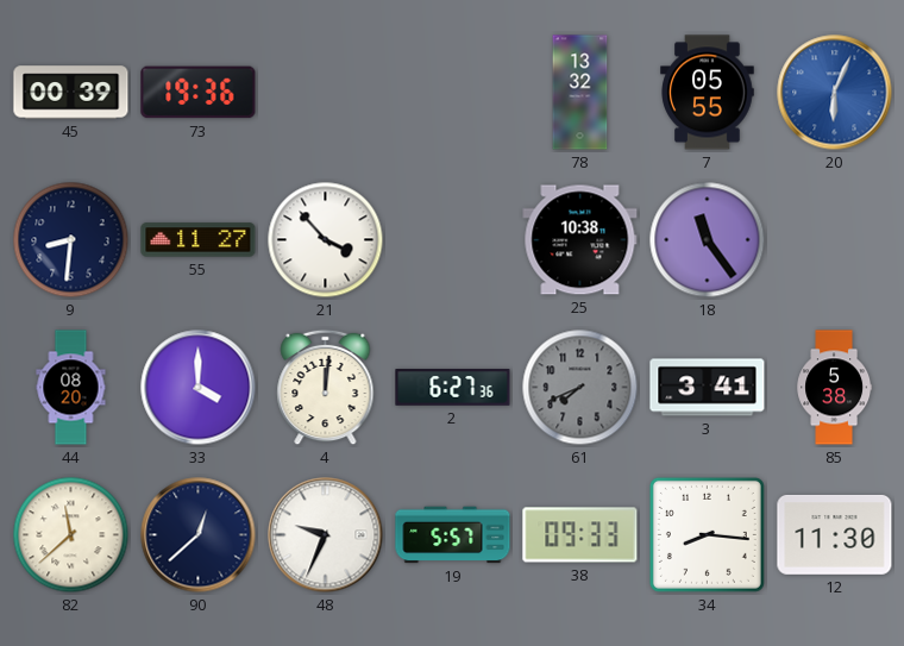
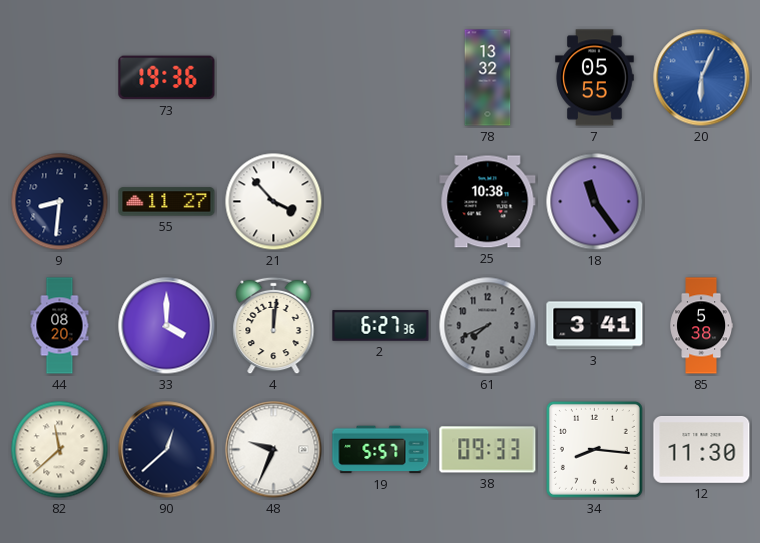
45: 00:39 -> none (71, 93)
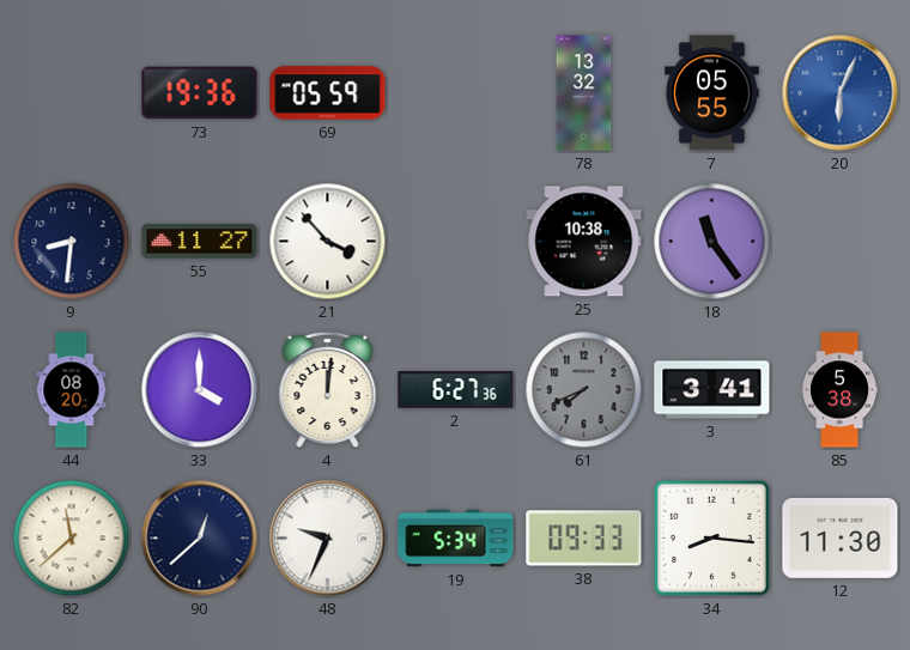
69: none -> 05:59 (328, 93)
19: 5:57 -> 5:34 (456, 539)
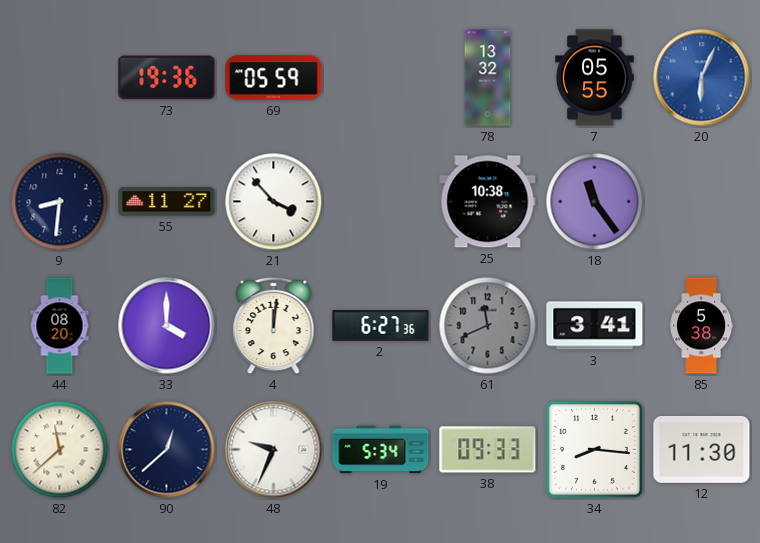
61: 7:41 -> 11:41 (488, 326)
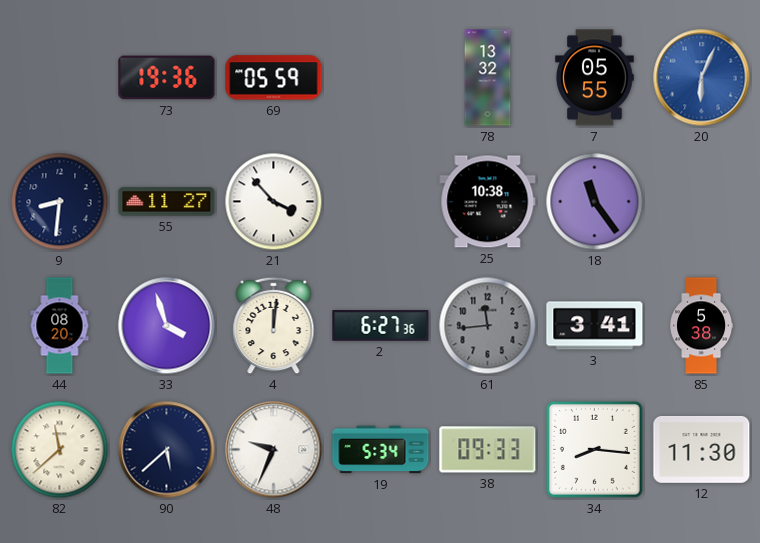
33: 4:00 -> 3:57 (167, 326)
61: 11:41 -> 11:44 (488, 326)
90: 12:38 -> 5:38 (167, 450)
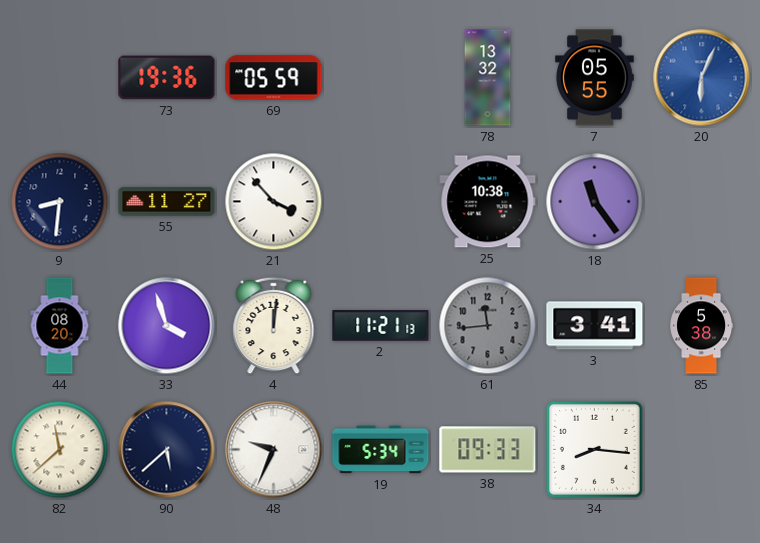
2: 6:27 -> 11:21 (381, 326)
12: 11:30 -> none (702, 449)
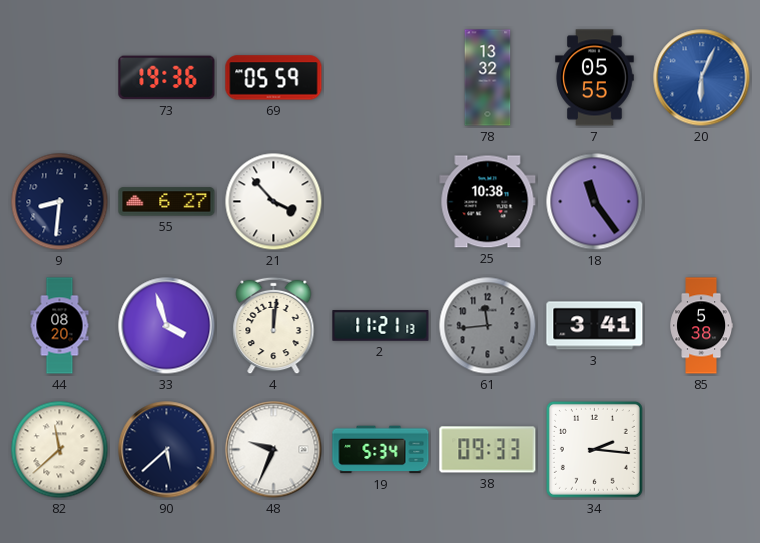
55: 11:27 -> 6:27 (167, 202)
34: 8:16 -> 2:16 (594, 449)
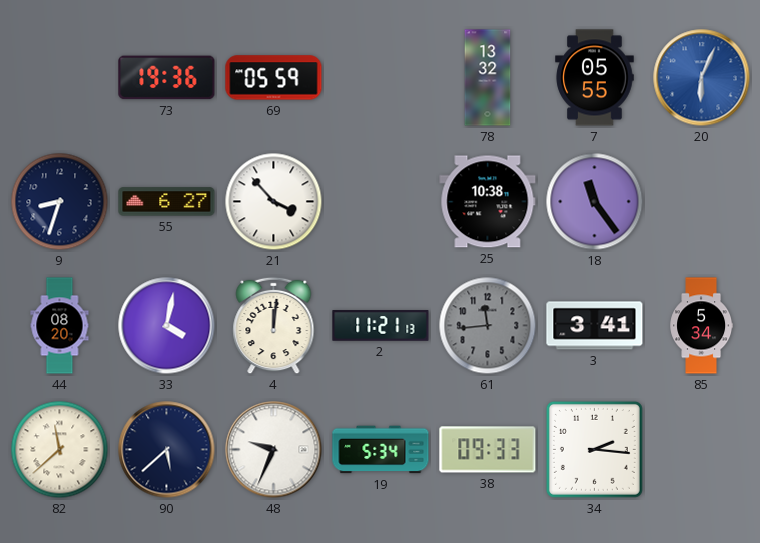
9: 8:31 -> 8:33 (60, 202)
33: 3:57 -> 4:02 (167, 326)
85: 5:38 -> 5:34 (702, 326)
